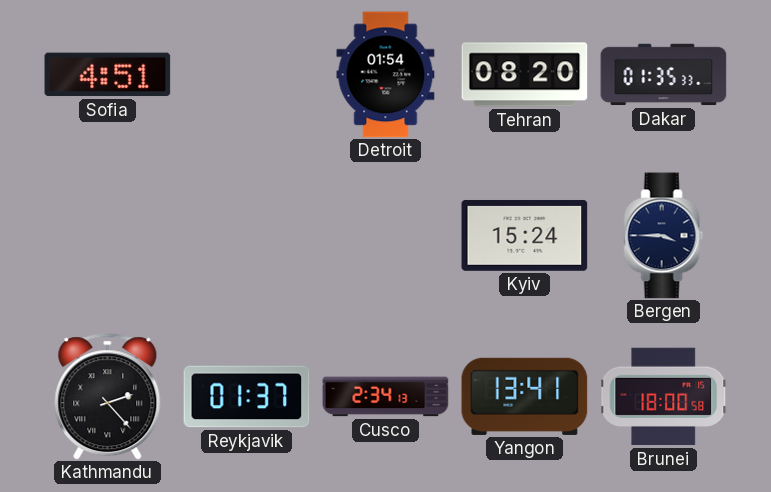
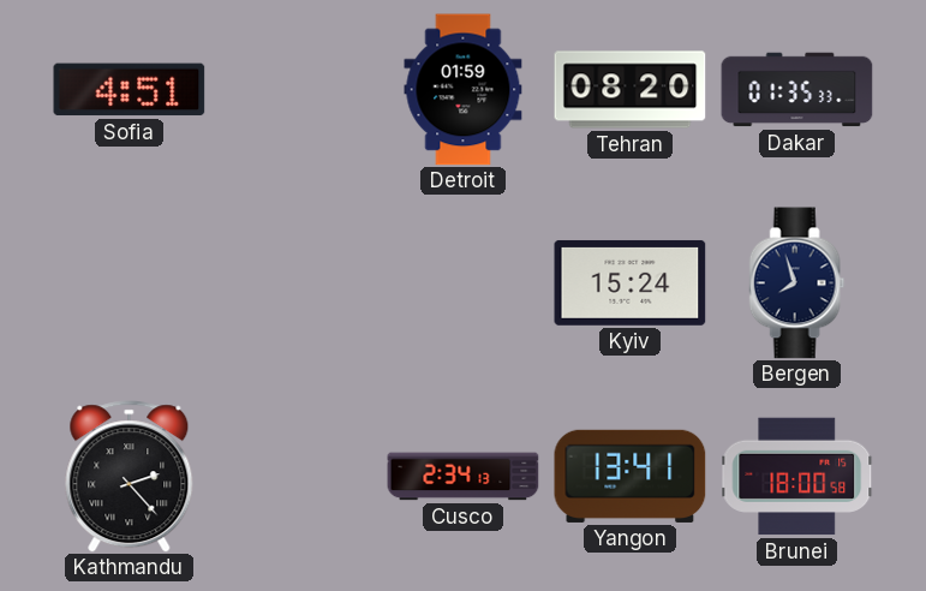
Detroit: 01:54 -> 01:59 (464, 90)
Bergen: 3:45 -> 7:57 (797, 283)
Reykjavik: 01:37 -> none (247, 397)
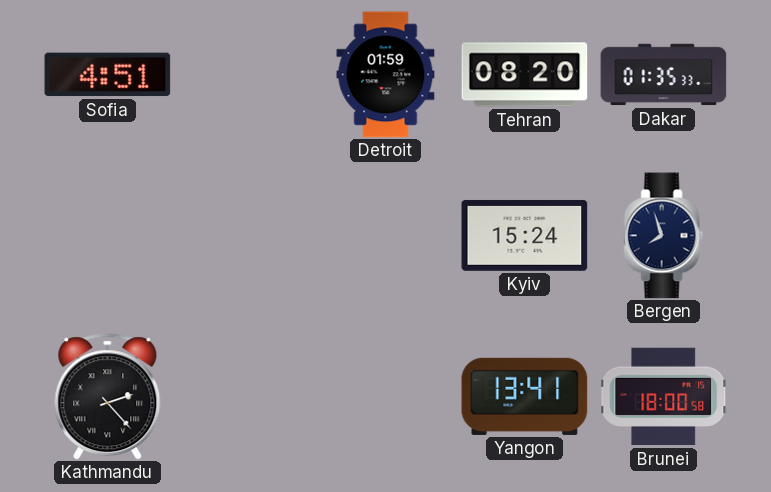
Cusco: 2:34 -> none (464, 477)
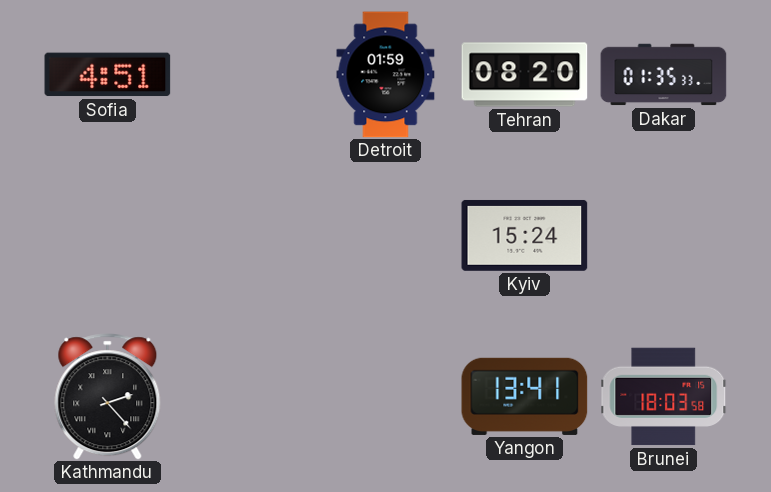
Bergen: 7:57 -> none (664, 236)
Brunei: 18:00 -> 18:03 (664, 397)
